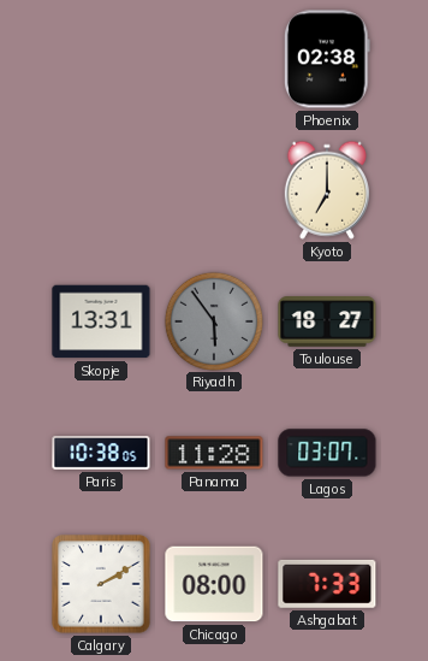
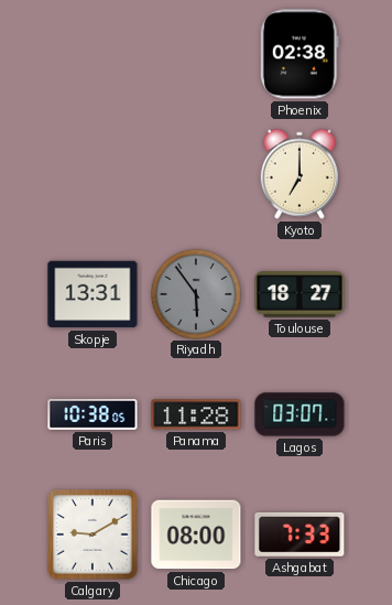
Calgary: 2:10 -> 9:10 (92, 534)
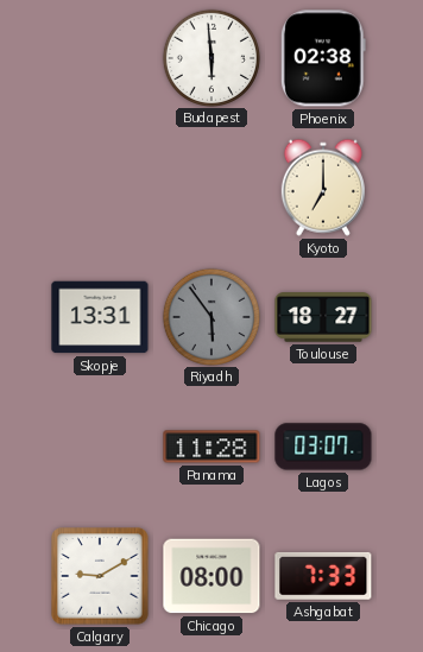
Budapest: none -> 5:59 (210, 57)
Paris: 10:38 -> none (92, 415)
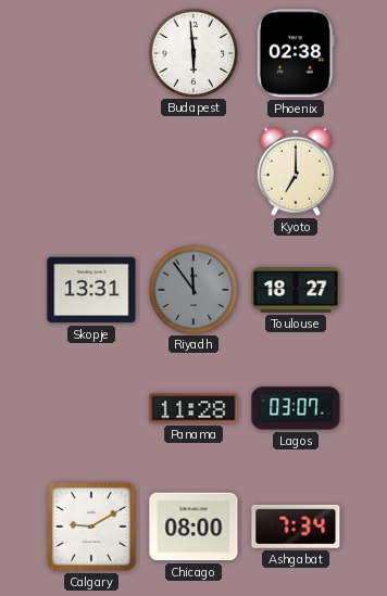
Riyadh: 5:54 -> 11:54 (192, 289)
Ashgabat: 7:33 -> 7:34 (296, 527)
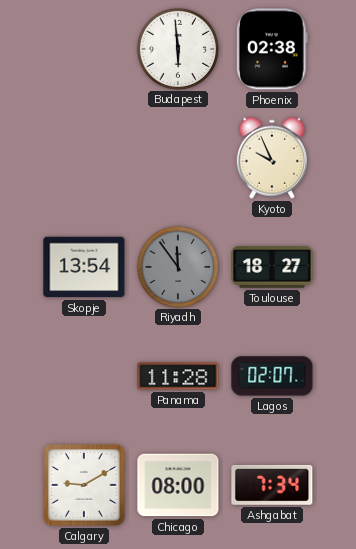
Kyoto: 7:00 -> 9:56 (272, 158)
Skopje: 13:31 -> 13:54 (84, 267)
Lagos: 03:07 -> 02:07 (272, 376)
